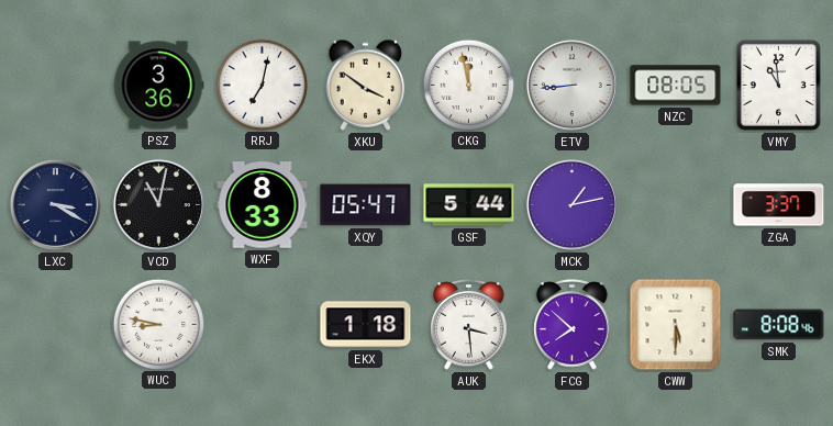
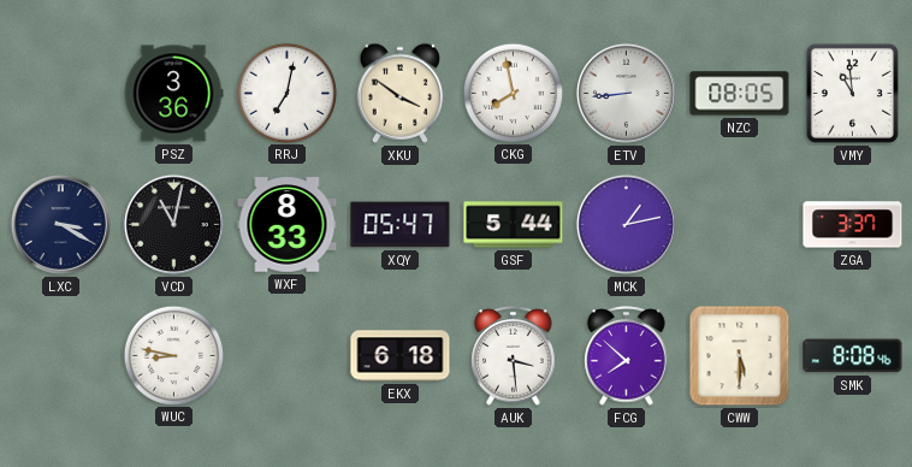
CKG: 11:58 -> 7:58 (513, 93)
EKX: 1:18 -> 6:18 (401, 356)
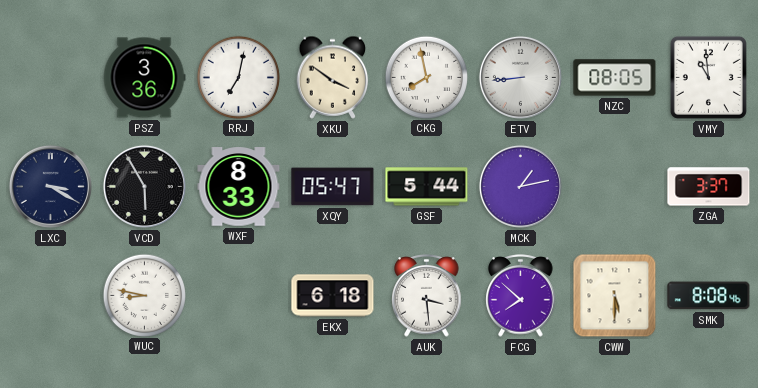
VCD: 11:02 -> 5:55 (144, 186)
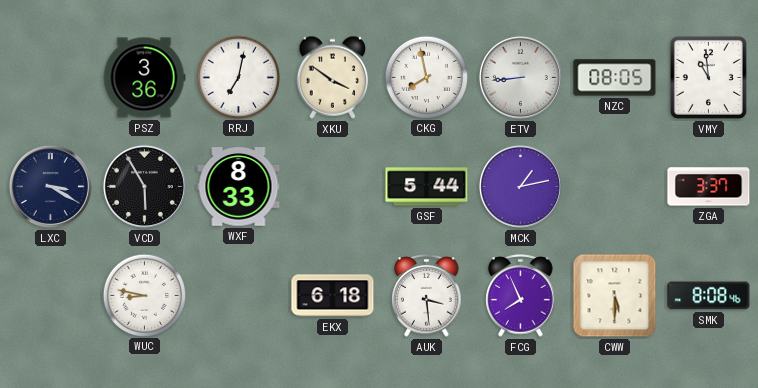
XQY: 05:47 -> none (333, 187)
FCG: 7:52 -> 7:56 (521, 296)
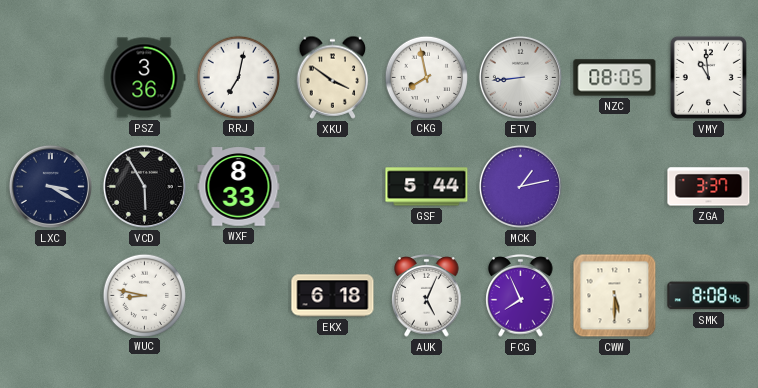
AUK: 3:29 -> 5:04 (427, 296)
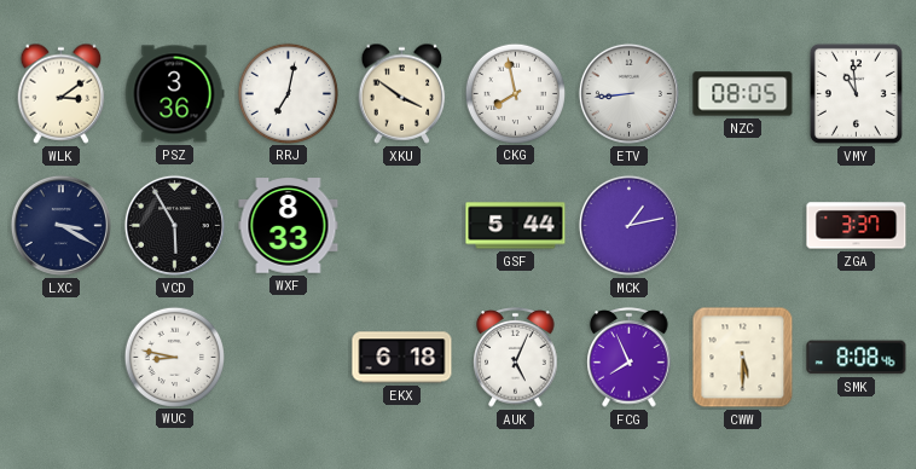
WLK: none -> 3:09 (62, 93)
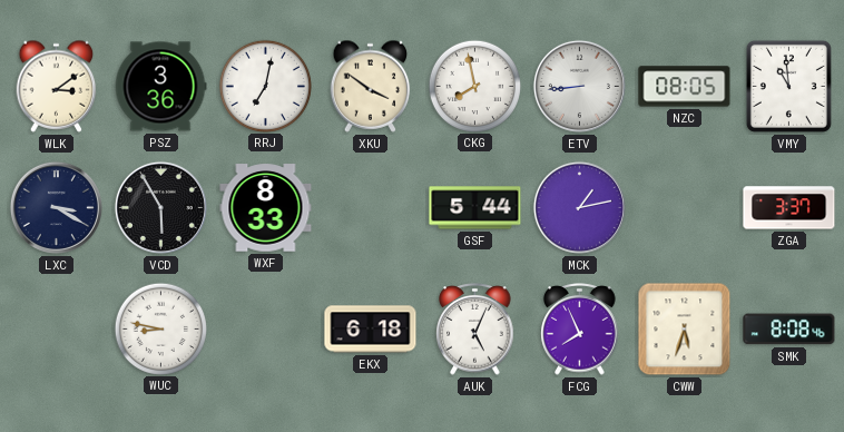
CWW: 5:30 -> 5:33 (685, 330)
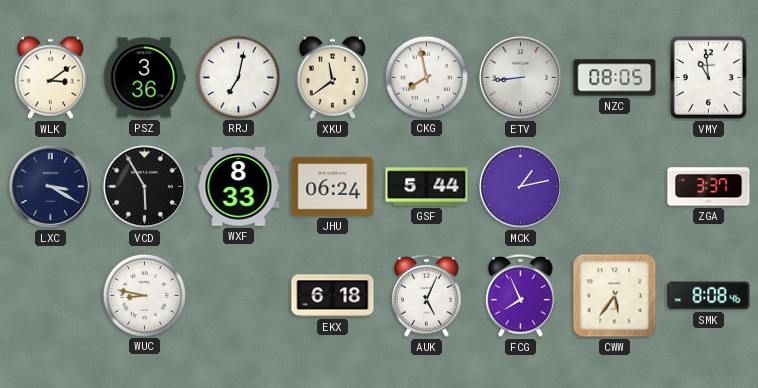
XKU: 3:51 -> 11:39 (333, 77)
JHU: none -> 06:24 (333, 187)
CWW: 5:33 -> 5:36 (615, 296)
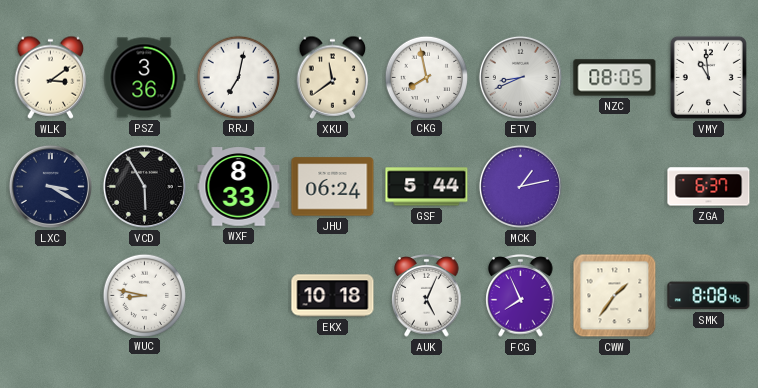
ETV: 8:44 -> 8:41 (520, 77)
ZGA: 3:37 -> 6:37 (709, 187)
EKX: 6:18 -> 10:18 (333, 296)
CWW: 5:36 -> 1:36 (615, 296)
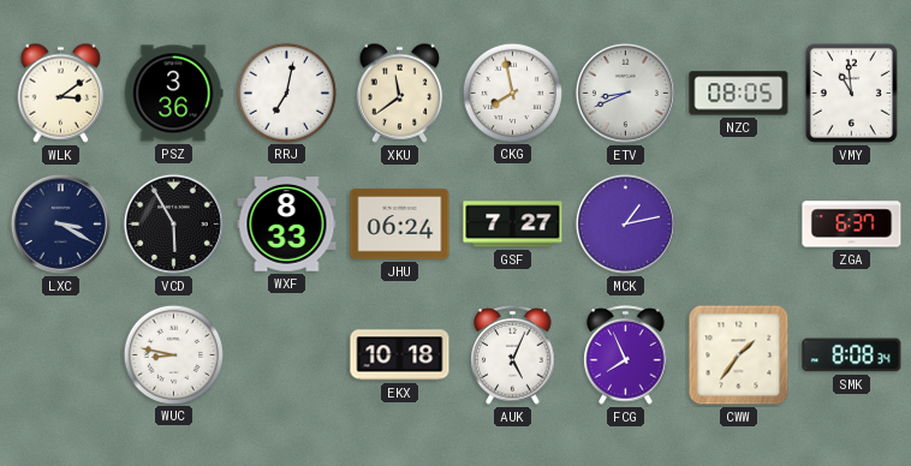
GSF: 5:44 -> 7:27 (513, 225)
SMK: 8:08:46 -> 8:08:34 (852, 356)
